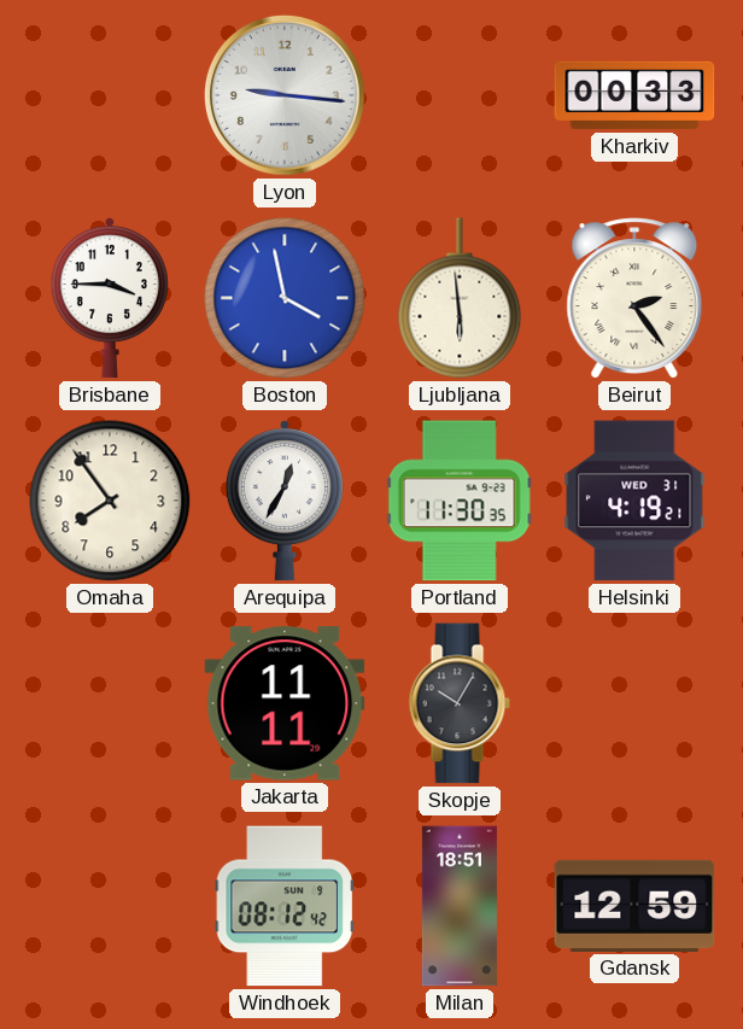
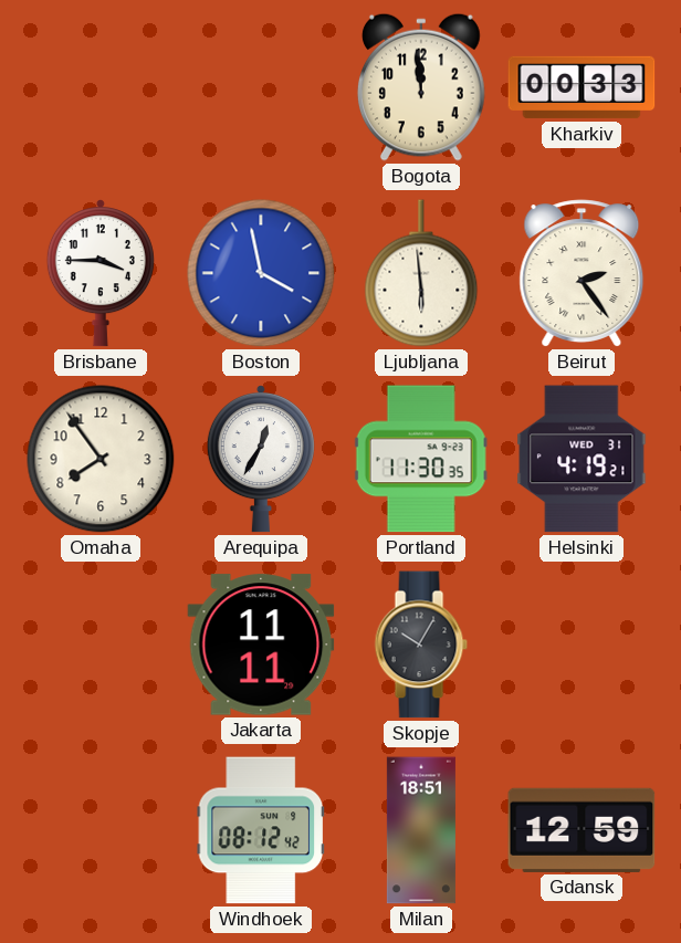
Lyon: 9:16 -> none (285, 95)
Bogota: none -> 11:59 (421, 87)
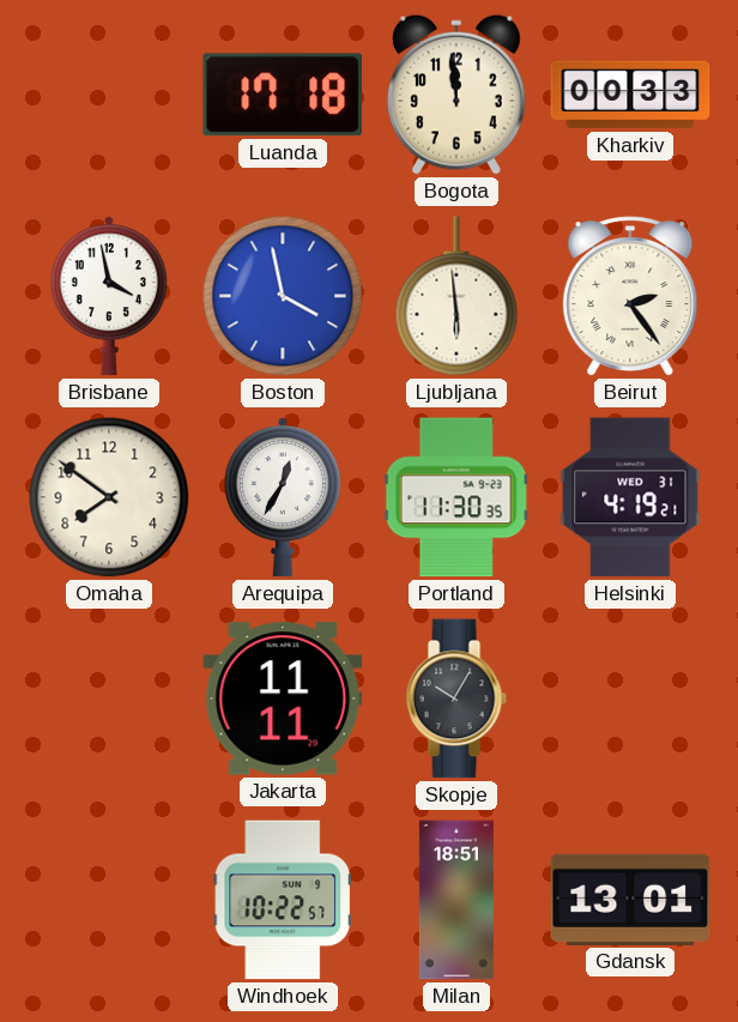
Luanda: none -> 17:18 (282, 95)
Brisbane: 3:45 -> 3:58 (109, 296)
Omaha: 7:54 -> 7:51 (109, 497)
Windhoek: 08:12 -> 10:22 (283, 900)
Gdansk: 12:59 -> 13:01 (630, 900)
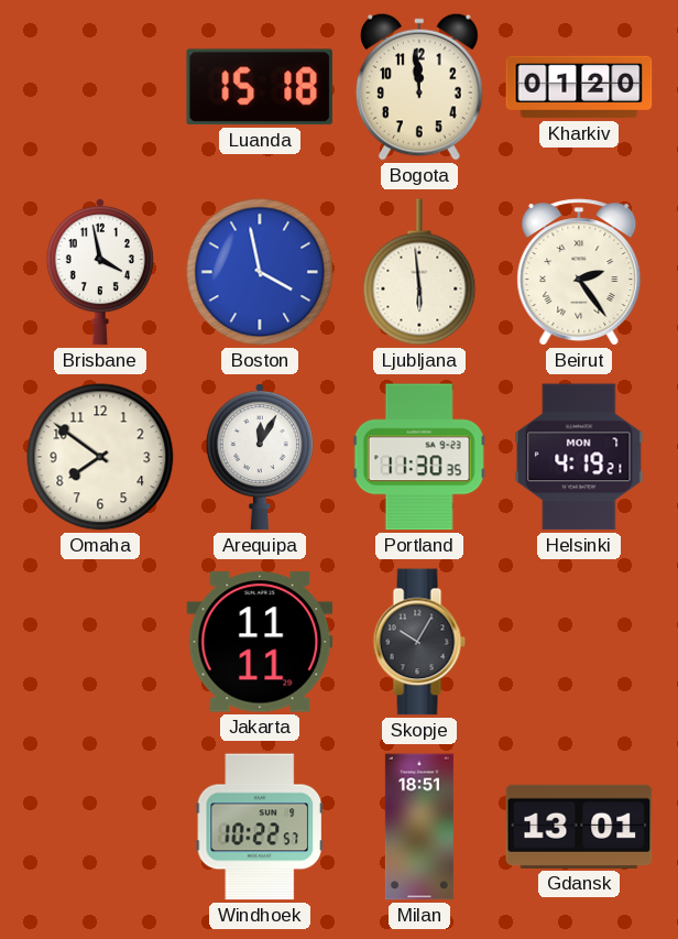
Luanda: 17:18 -> 15:18 (259, 87)
Kharkiv: 00:33 -> 01:20 (579, 87)
Arequipa: 12:35 -> 12:05 (260, 457)
Helsinki date: WED 31 -> MON 7 (579, 457)
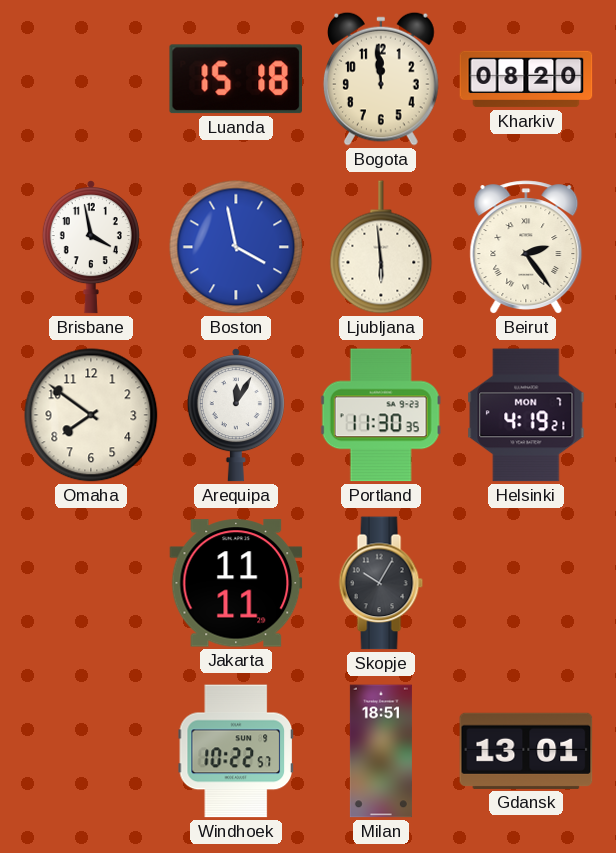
Kharkiv: 01:20 -> 08:20 (526, 79)
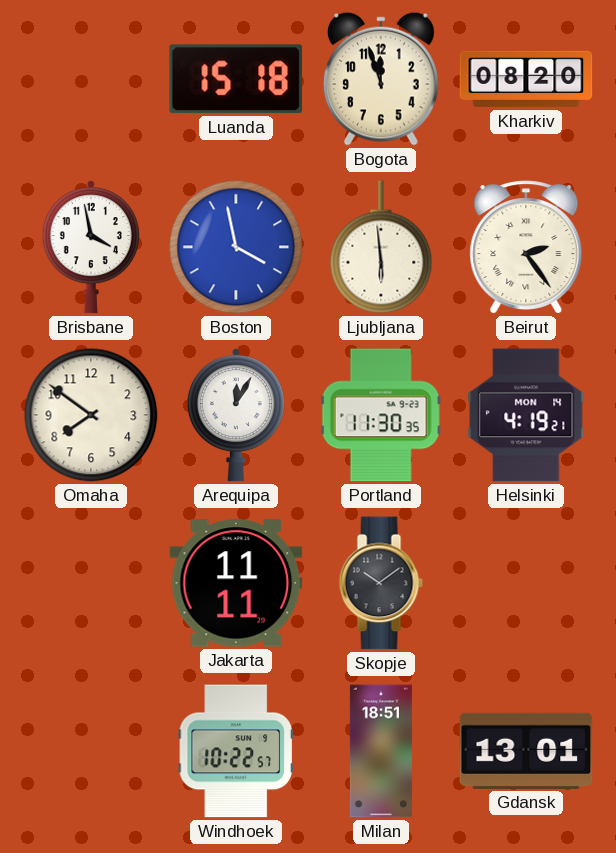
Bogota: 11:59 -> 11:57 (381, 79)
Helsinki date: MON 7 -> MON 14 (526, 415)
Skopje: 10:05 -> 10:09 (381, 583)
